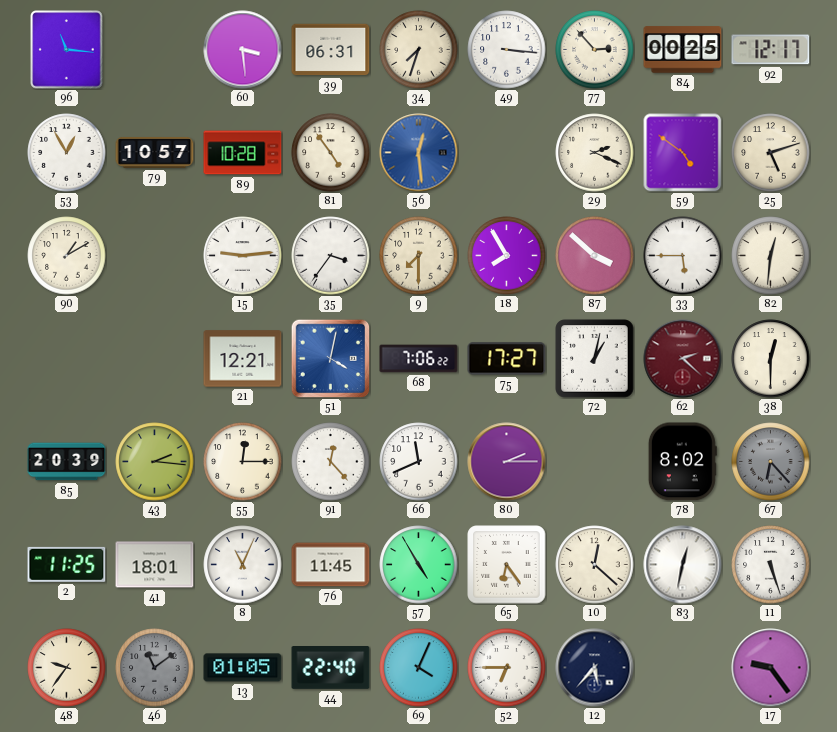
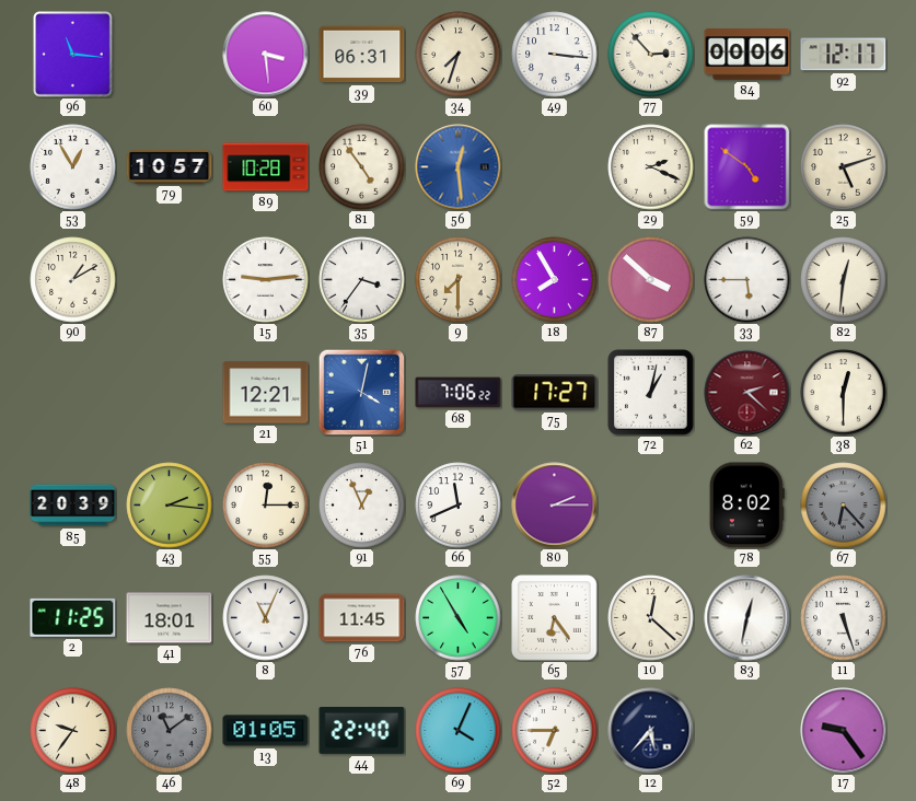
84: 00:25 -> 00:06 (747, 55)
91: 12:23 -> 12:56 (362, 506)
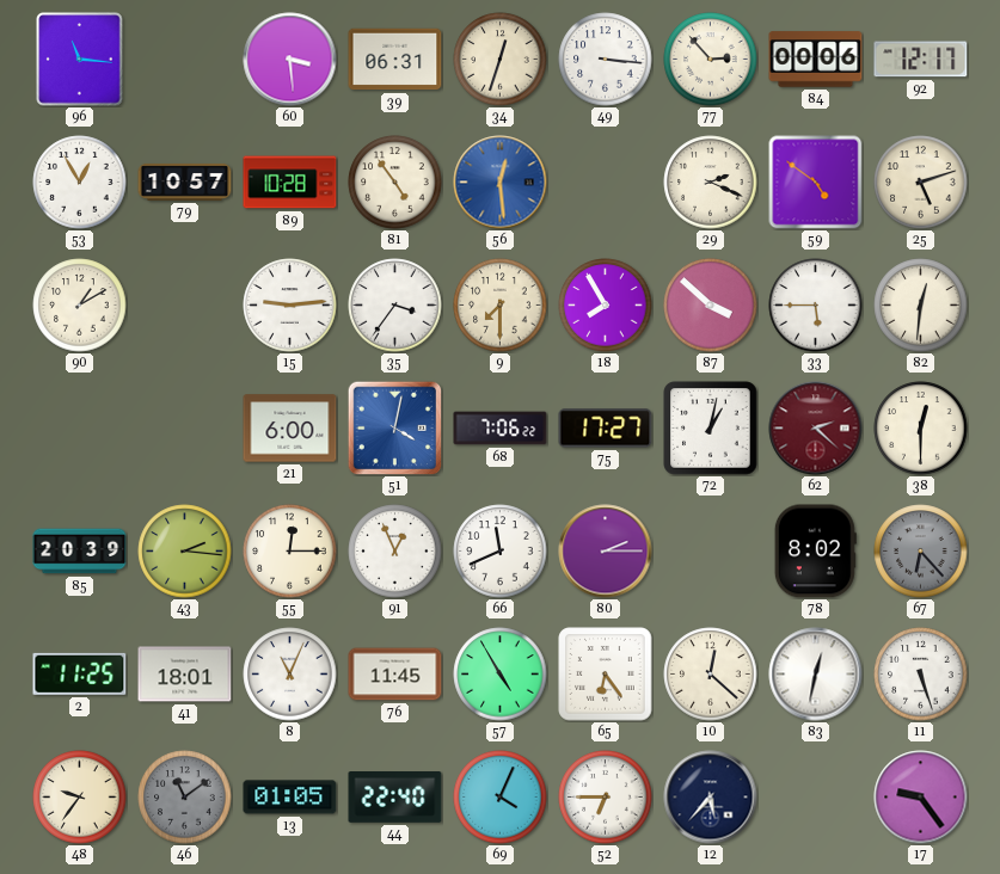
34: 7:33 -> 12:33 (501, 60)
21: 12:21 -> 6:00 (290, 429)
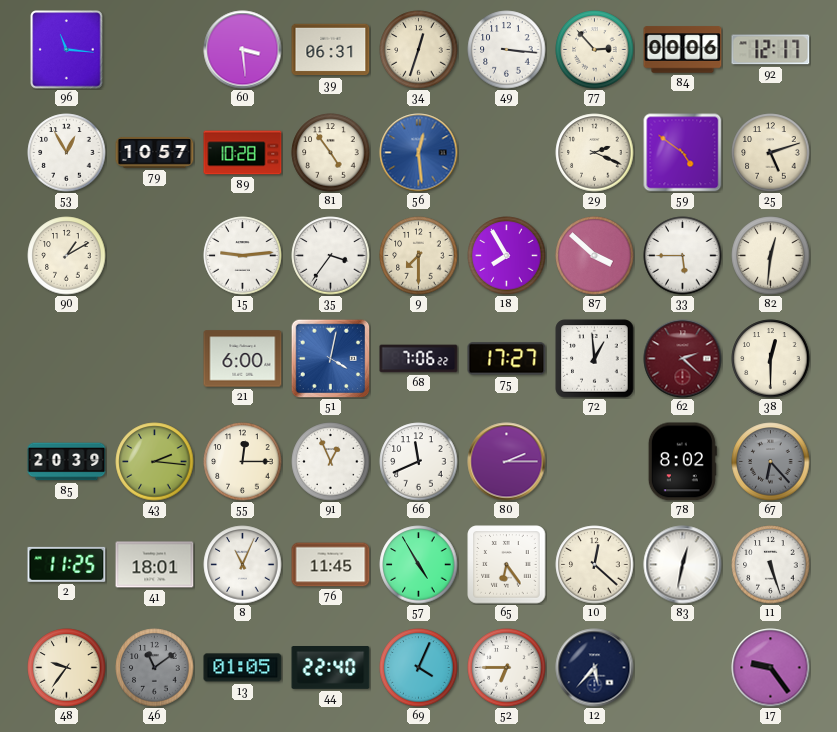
72: 1:02 -> 12:59 (595, 359)
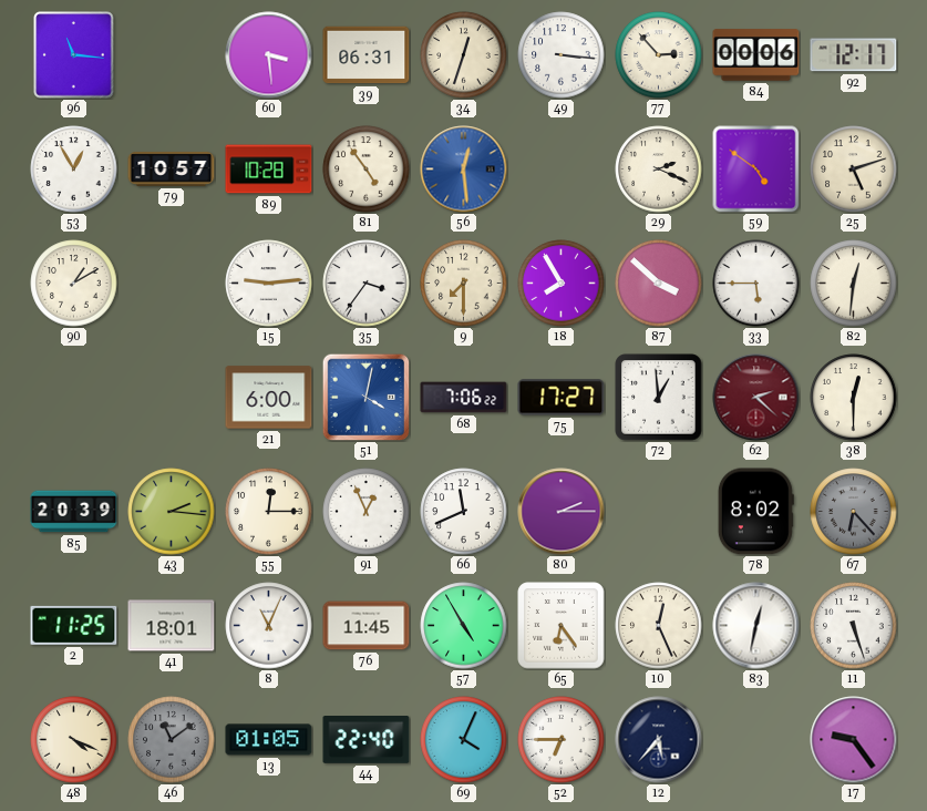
10: 12:22 -> 12:26 (659, 626)
48: 9:36 -> 4:19 (74, 740)
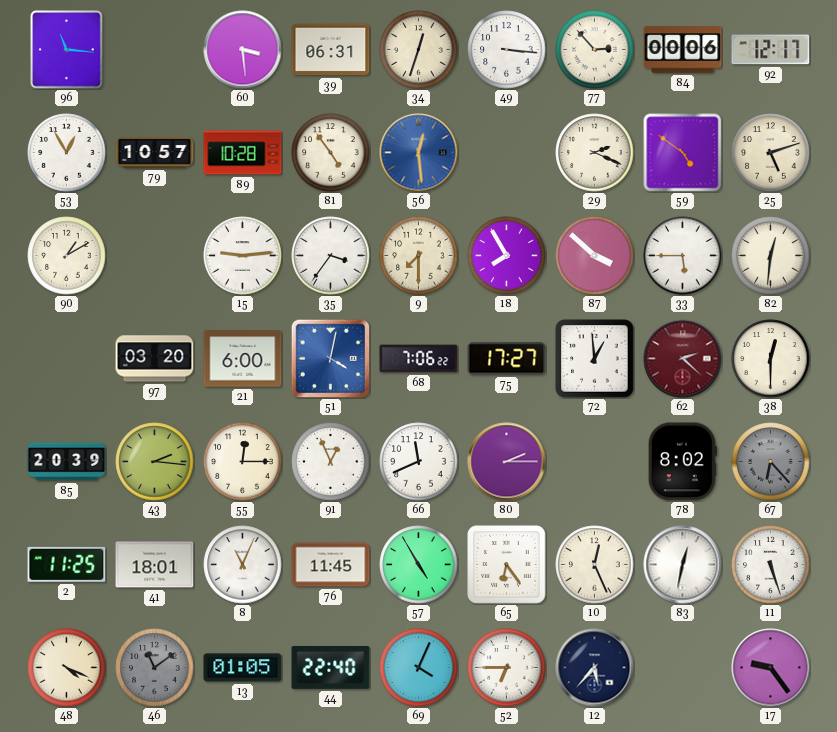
97: none -> 03:20 (155, 359)
